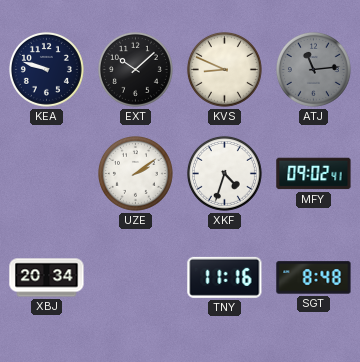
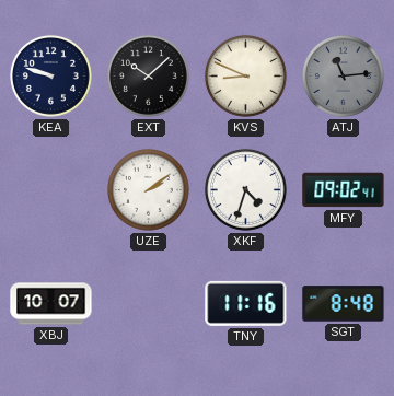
XBJ: 20:34 -> 10:07 (51, 304)
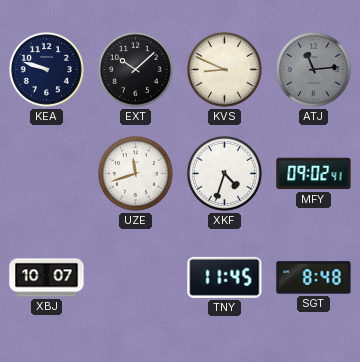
UZE: 2:09 -> 11:42 (135, 173)
TNY: 11:16 -> 11:45 (225, 277)
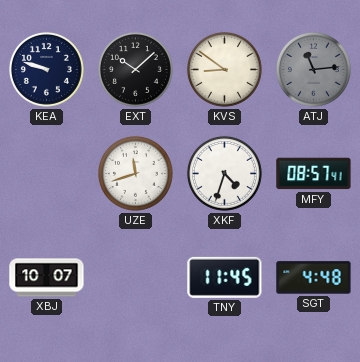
KVS: 8:49 -> 8:51 (224, 69)
MFY: 09:02 -> 08:57 (314, 174)
SGT: 8:48 -> 4:48 (314, 278)
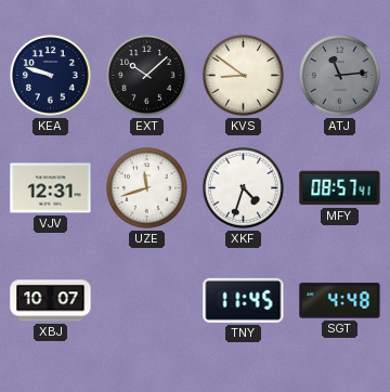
VJV: none -> 12:31 (51, 188)
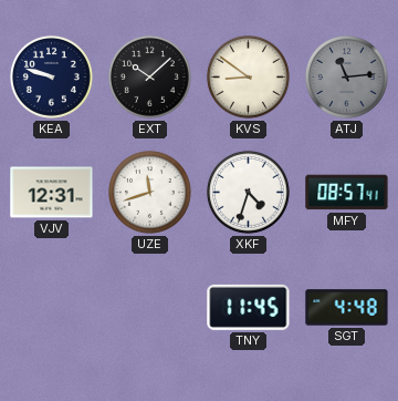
XBJ: 10:07 -> none (51, 301)
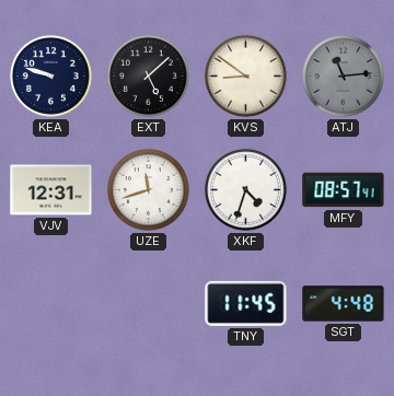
EXT: 10:08 -> 5:08 (148, 75)
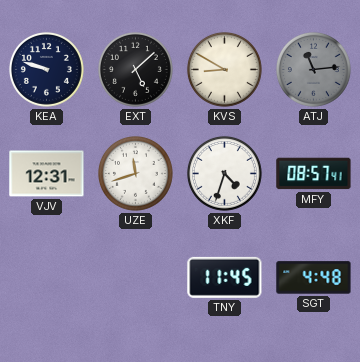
KVS: 8:51 -> 8:50 (224, 69)
